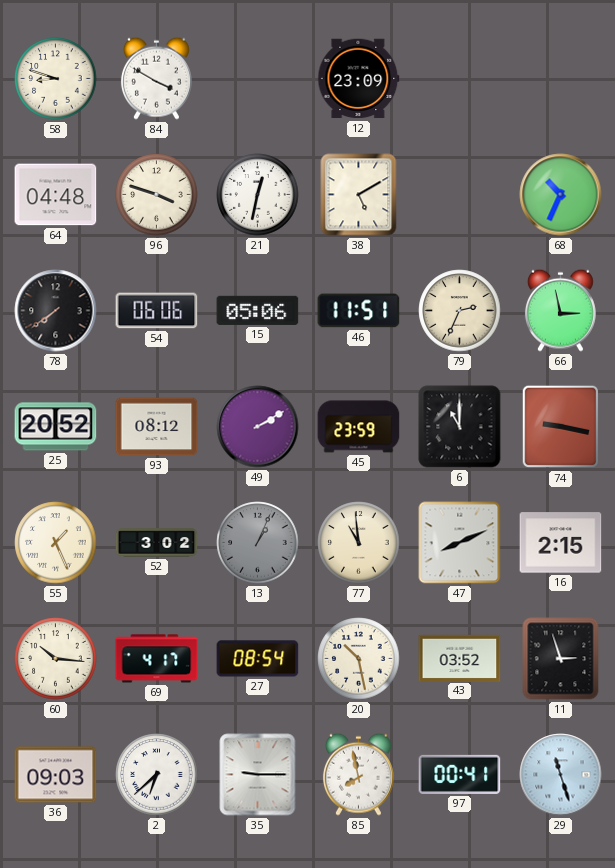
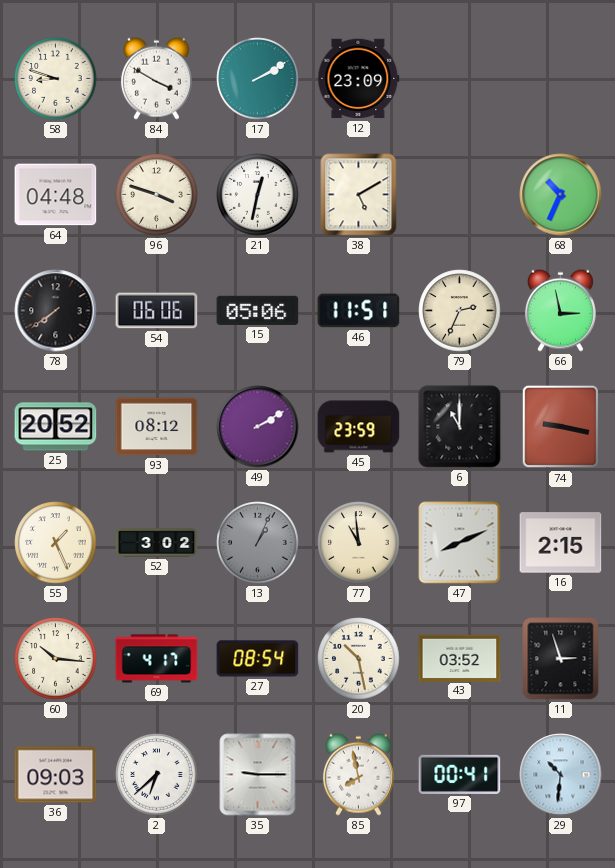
17: none -> 2:10 (258, 79)
29: 11:27 -> 10:31 (561, 775)
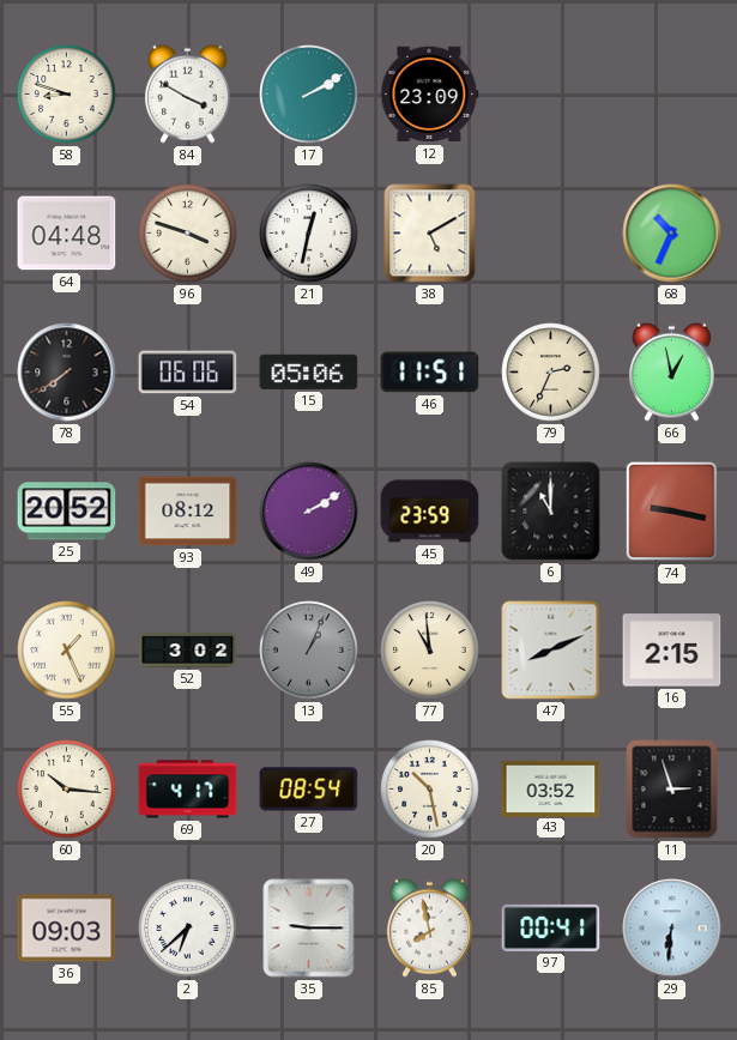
66: 2:58 -> 12:58 (671, 371)
29: 10:31 -> 6:31 (672, 929)
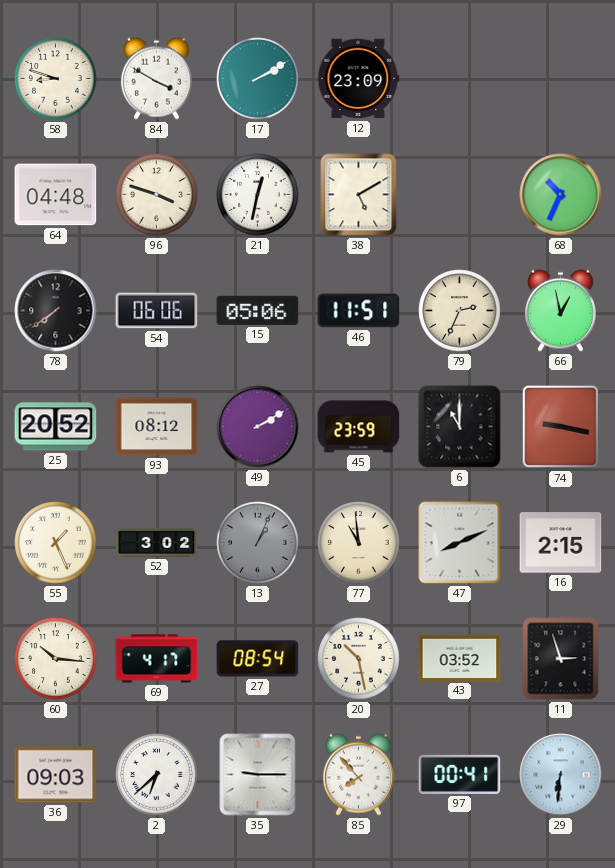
85: 7:58 -> 7:53 (358, 774)
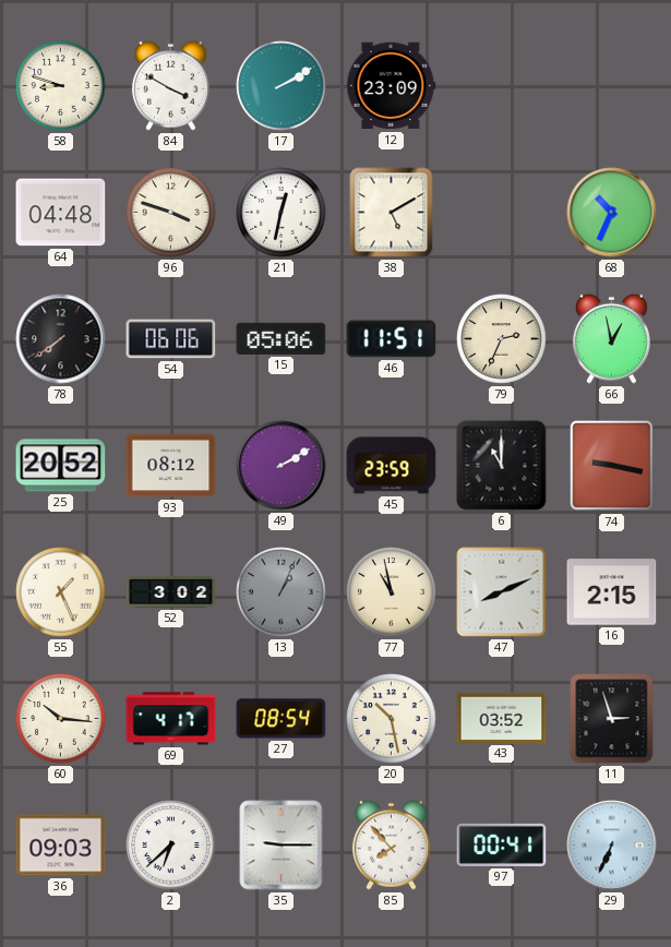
77: 10:59 -> 10:58 (392, 592)
29: 6:31 -> 6:34 (612, 846)
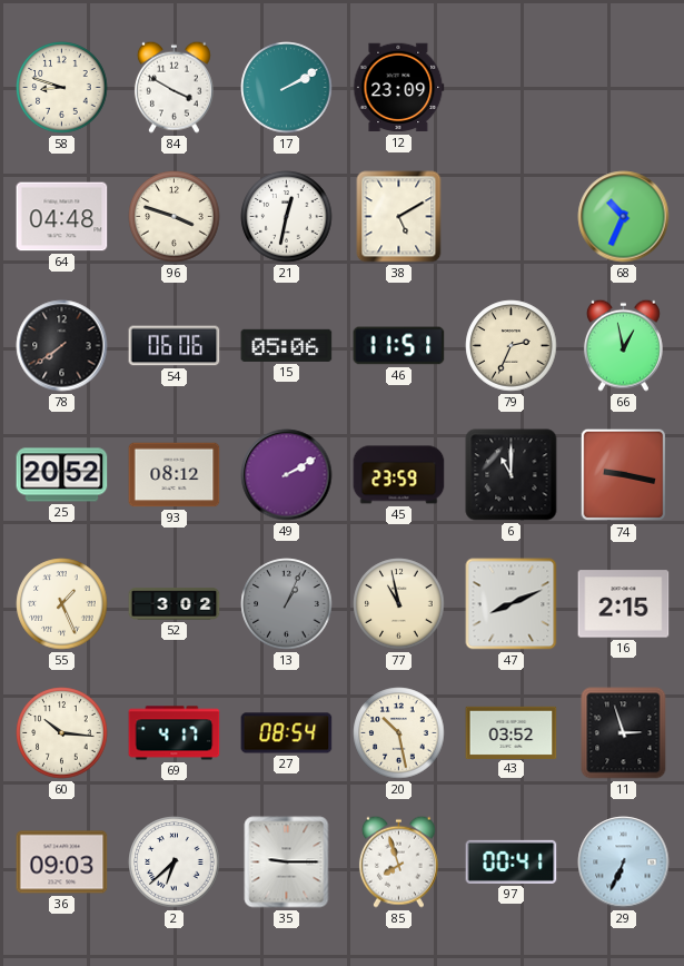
85: 7:53 -> 7:57 (398, 861)
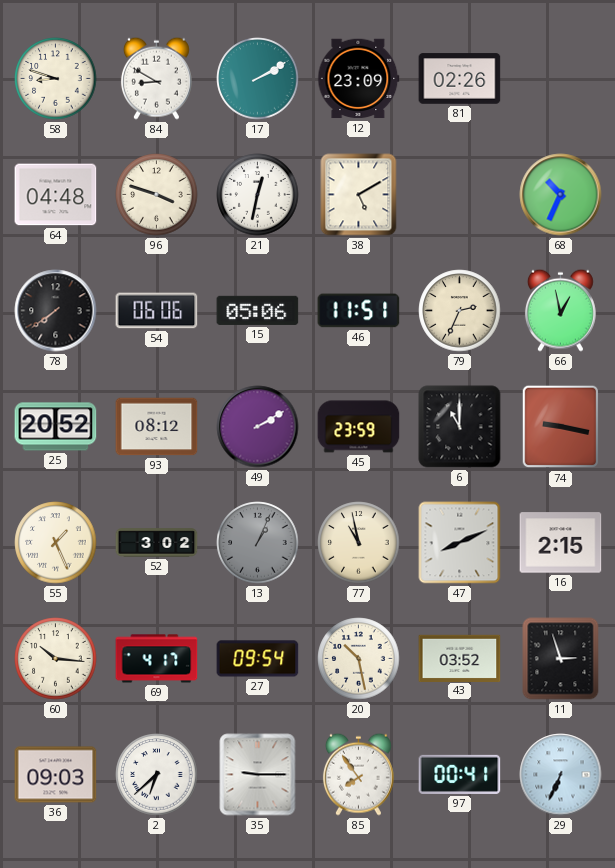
84: 3:50 -> 8:50 (156, 78)
81: none -> 02:26 (460, 79)
27: 08:54 -> 09:54 (258, 659)
85: 7:57 -> 7:54 (358, 774)
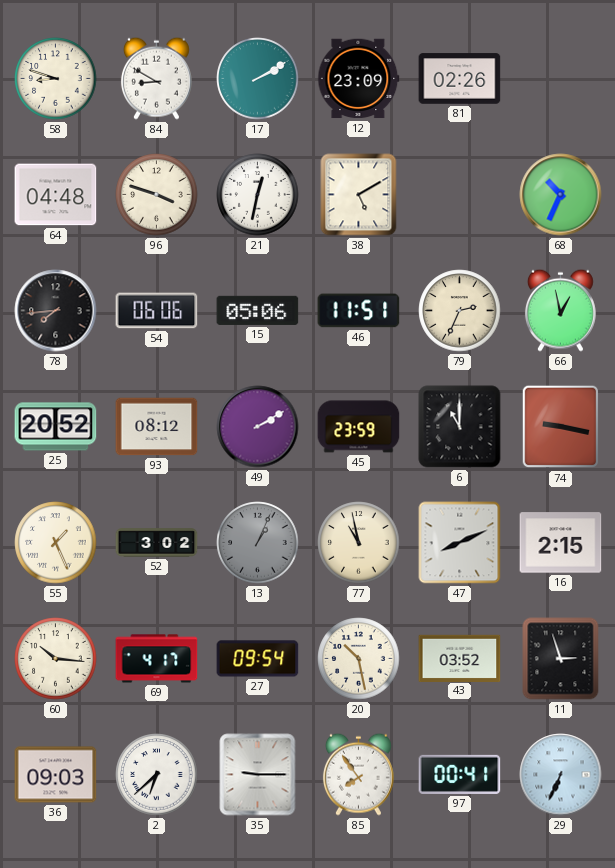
78: 7:39 -> 7:44 (56, 311)
